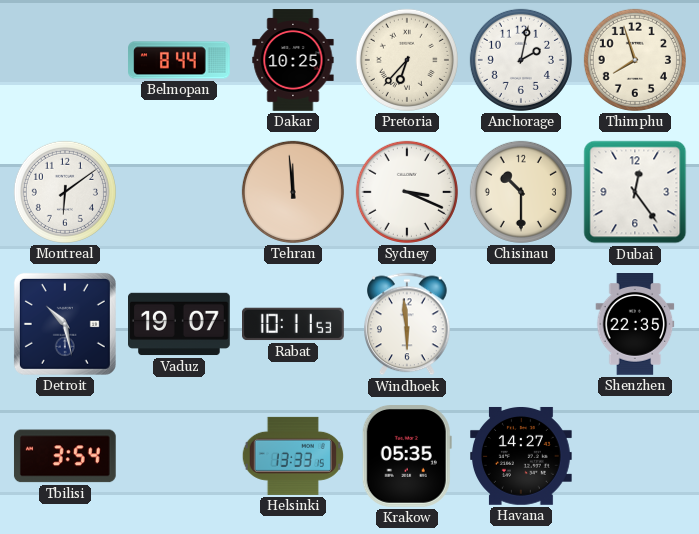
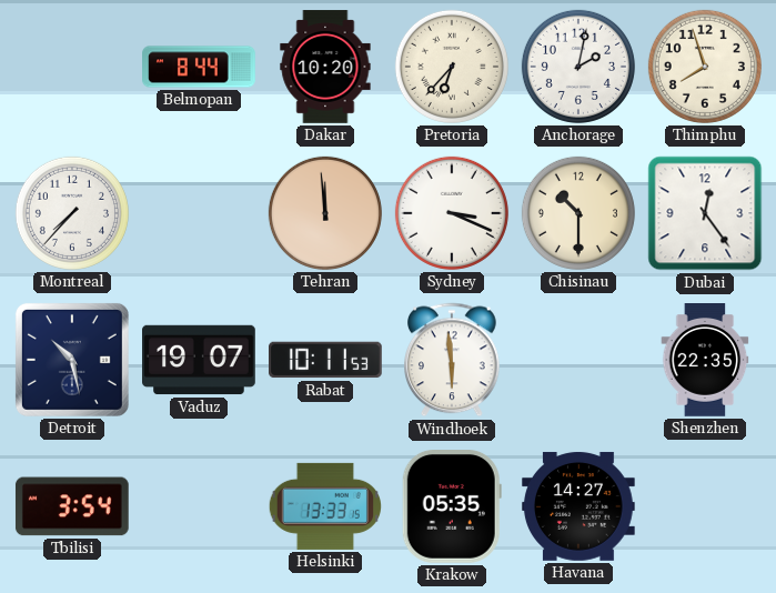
Dakar: 10:25 -> 10:20 (325, 67)
Montreal: 6:09 -> 7:37 (72, 213)
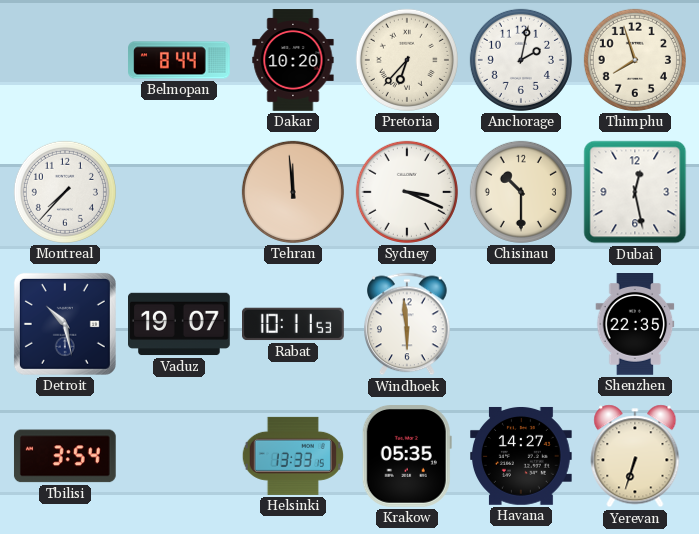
Dubai: 12:24 -> 12:28 (635, 192)
Yerevan: none -> 6:33 (635, 456)
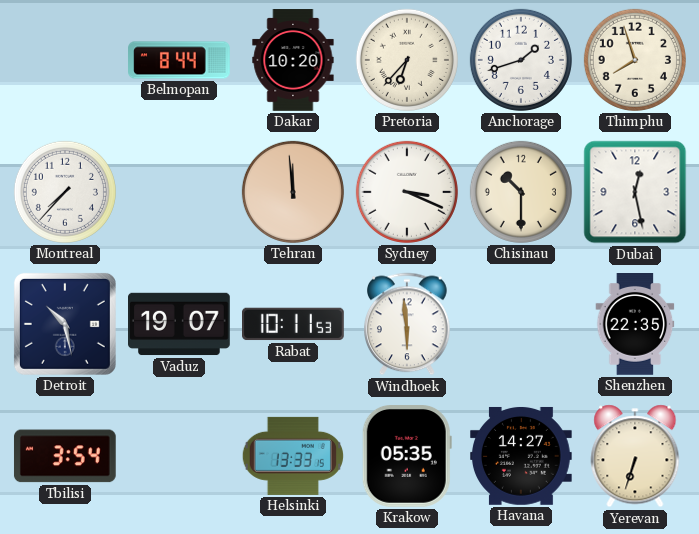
Anchorage: 2:02 -> 1:42 (521, 60)
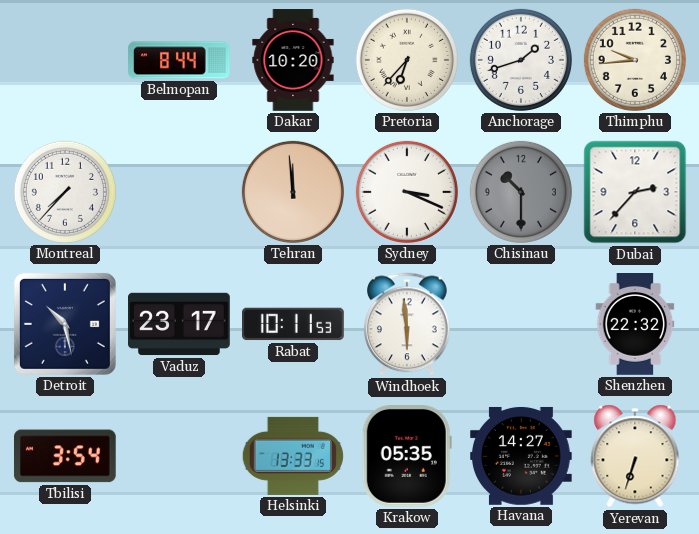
Thimphu: 7:57 -> 9:44 (635, 60)
Chisinau dial: cream -> grey (521, 192)
Dubai: 12:28 -> 2:37 (635, 192)
Vaduz: 19:07 -> 23:17 (179, 324)
Shenzhen: 22:35 -> 22:32 (635, 325)
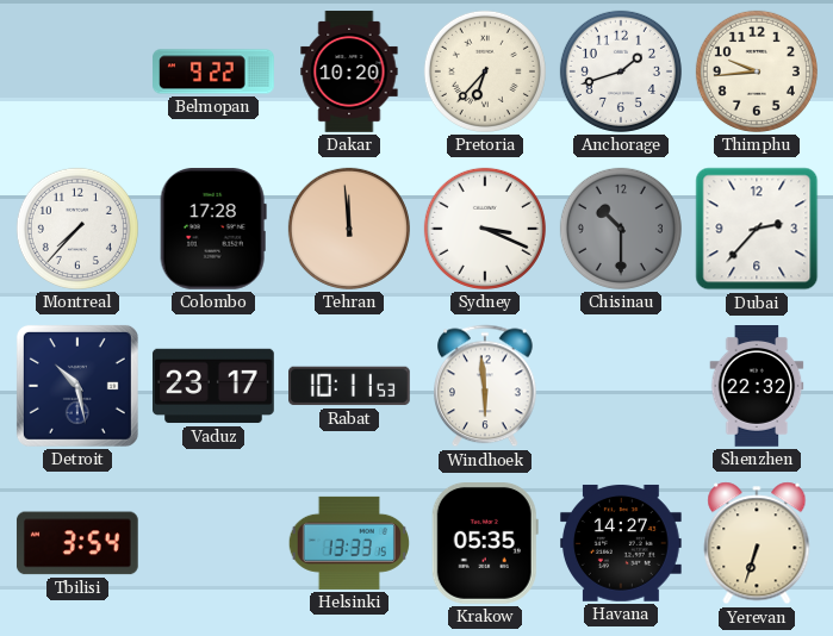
Belmopan: 8:44 -> 9:22 (213, 71)
Colombo: none -> 17:28 (213, 229)
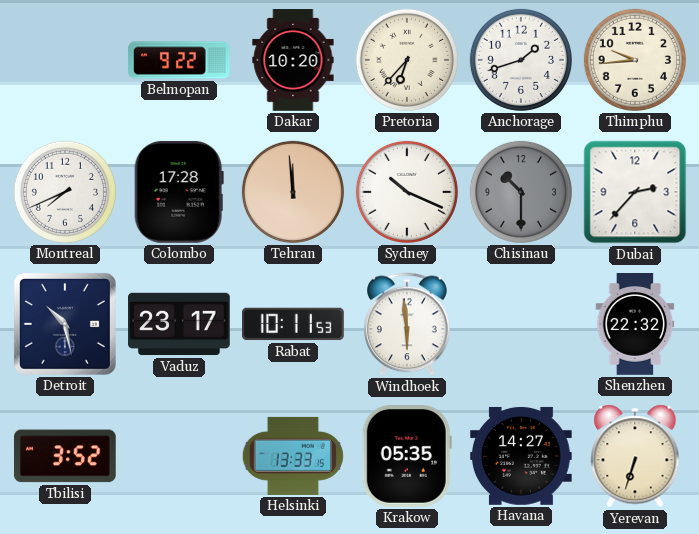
Montreal: 7:37 -> 7:41 (65, 192)
Sydney: 3:19 -> 10:19 (407, 192)
Tbilisi: 3:54 -> 3:52 (65, 456)
